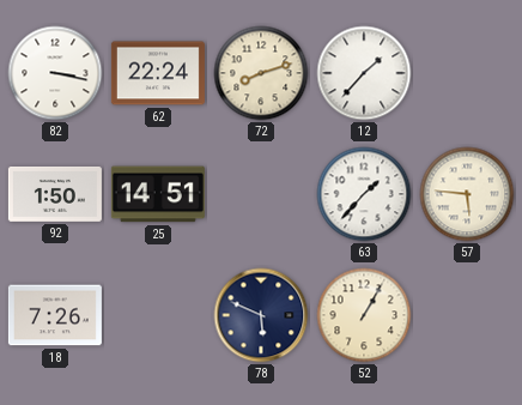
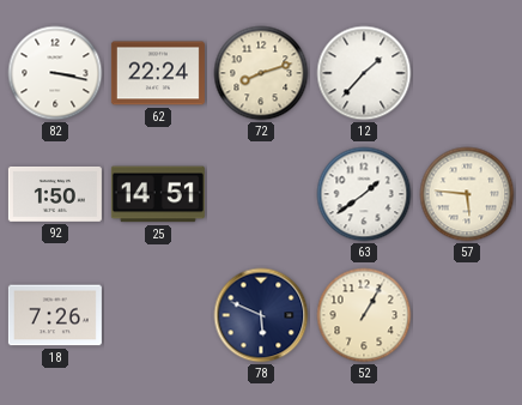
63: 1:37 -> 1:39 (364, 194)
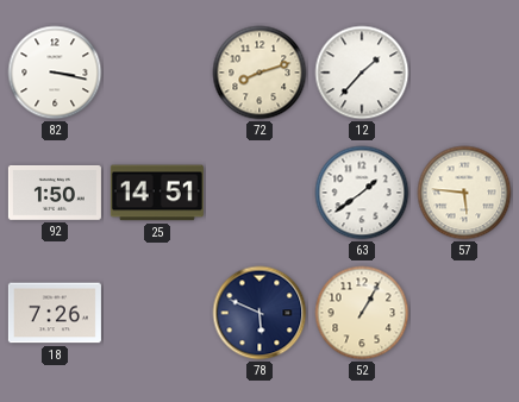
62: 22:24 -> none (158, 73)
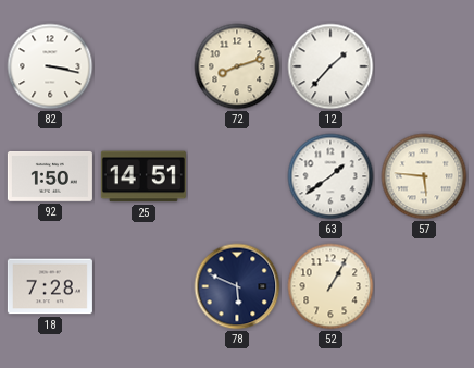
18: 7:26 -> 7:28 (50, 286)
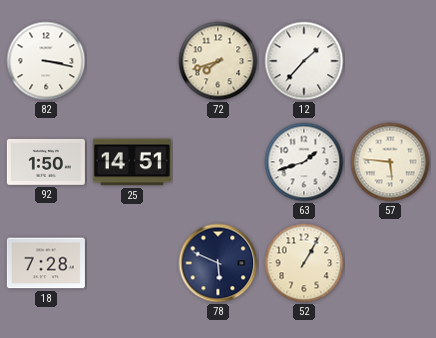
72: 8:12 -> 7:42 (218, 61)
63: 1:39 -> 1:42 (304, 162)
